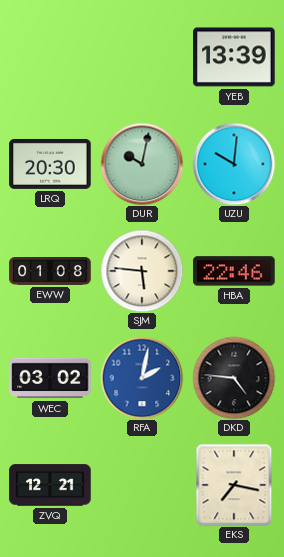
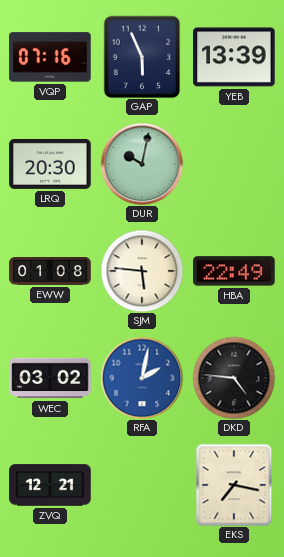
VQP: none -> 07:16 (50, 57)
GAP: none -> 5:56 (142, 57)
UZU: 10:01 -> none (234, 164)
HBA: 22:46 -> 22:49 (234, 271)
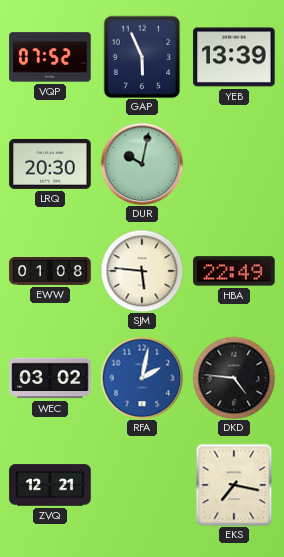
VQP: 07:16 -> 07:52 (50, 57)
